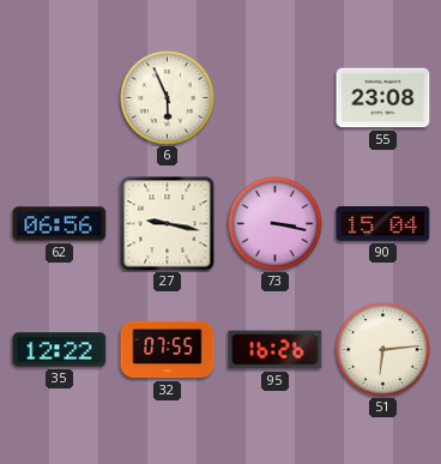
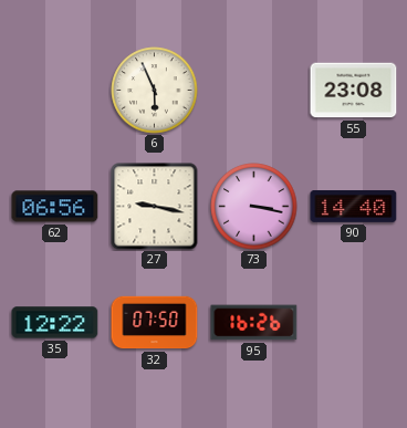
90: 15:04 -> 14:40 (354, 207)
32: 07:55 -> 07:50 (155, 323)
51: 6:14 -> none (383, 350)
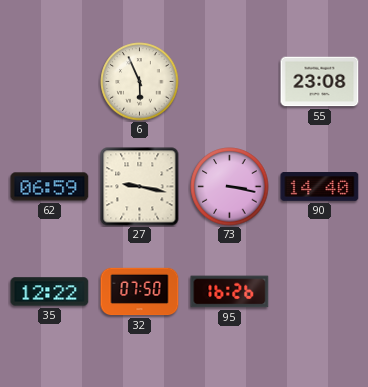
62: 06:56 -> 06:59 (50, 187)
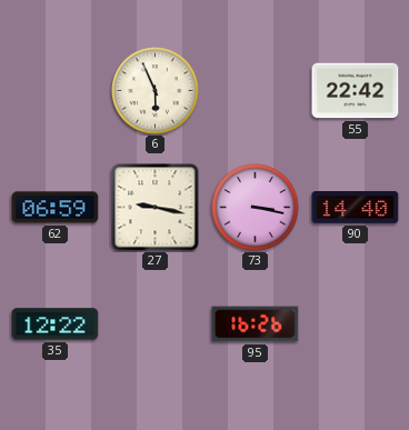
55: 23:08 -> 22:42 (356, 91)
32: 07:50 -> none (140, 292)
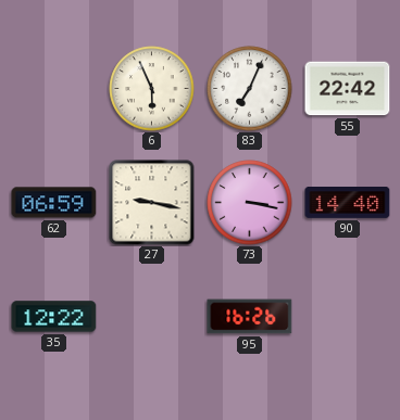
83: none -> 7:04 (250, 89)
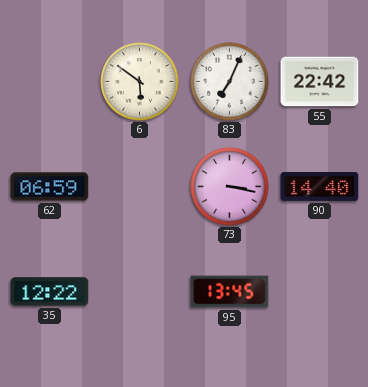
6: 5:56 -> 5:51 (140, 82)
27: 9:17 -> none (152, 203)
95: 16:26 -> 13:45 (230, 292)
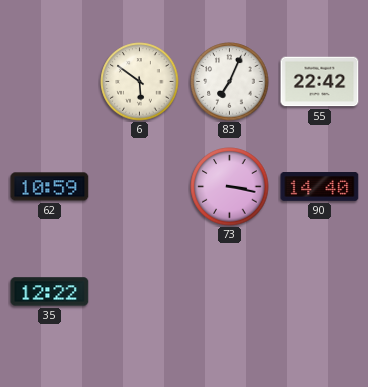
62: 06:59 -> 10:59 (50, 187)
95: 13:45 -> none (230, 292)
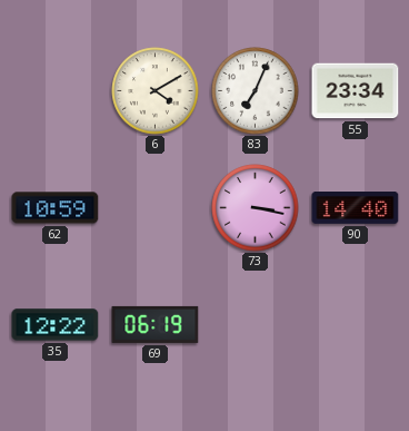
6: 5:51 -> 4:10 (156, 91)
55: 22:42 -> 23:34 (356, 91)
69: none -> 06:19 (156, 324)
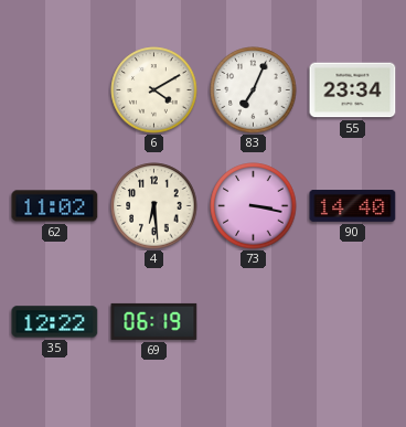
62: 10:59 -> 11:02 (55, 206)
4: none -> 6:29 (154, 206)
